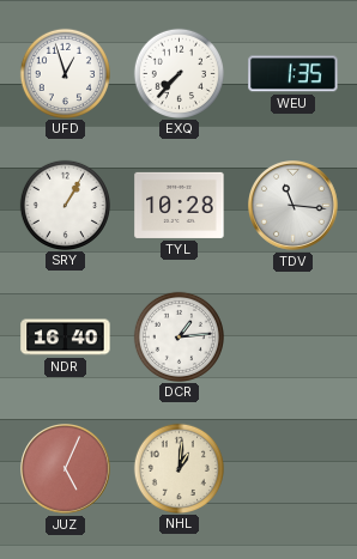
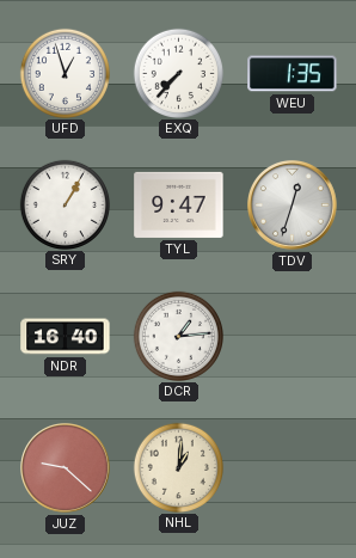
TYL: 10:28 -> 9:47 (179, 204)
TDV: 11:16 -> 12:33 (293, 206)
JUZ: 5:04 -> 9:22 (66, 468)
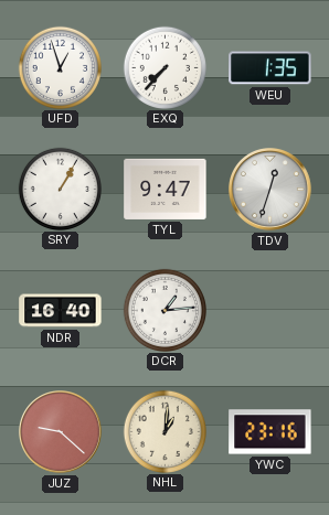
YWC: none -> 23:16 (270, 432)
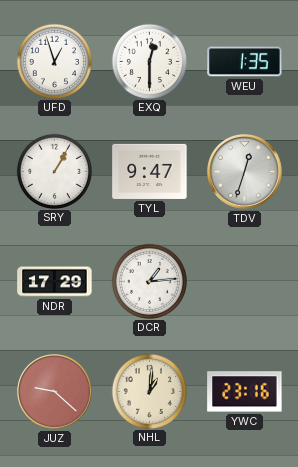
EXQ: 7:37 -> 12:30 (149, 61)
NDR: 16:40 -> 17:29 (55, 282)
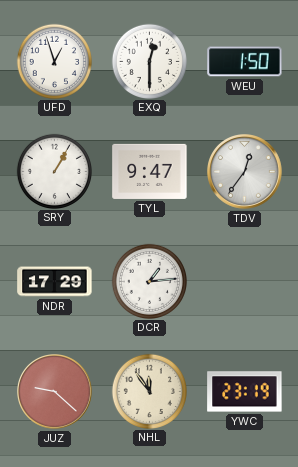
WEU: 1:35 -> 1:50 (245, 62)
TDV: 12:33 -> 12:36 (245, 172)
NHL: 1:01 -> 11:54 (149, 391)
YWC: 23:16 -> 23:19 (245, 392)
